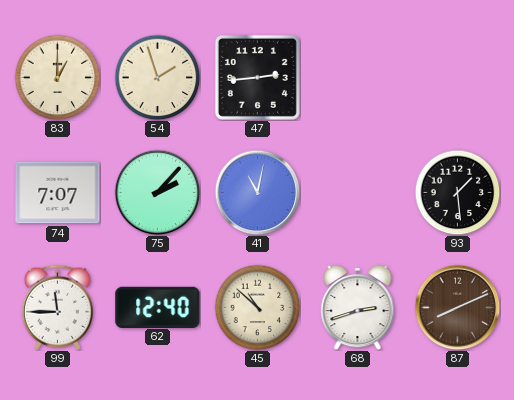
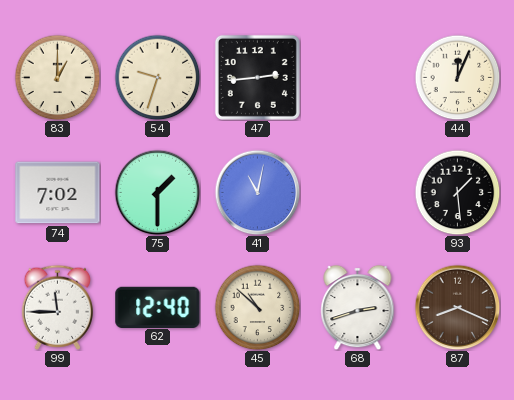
54: 1:57 -> 9:33 (157, 77)
44: none -> 12:04 (457, 77)
74: 7:07 -> 7:02 (58, 193)
75: 2:07 -> 1:30 (157, 192)
87: 8:11 -> 8:19 (457, 307)
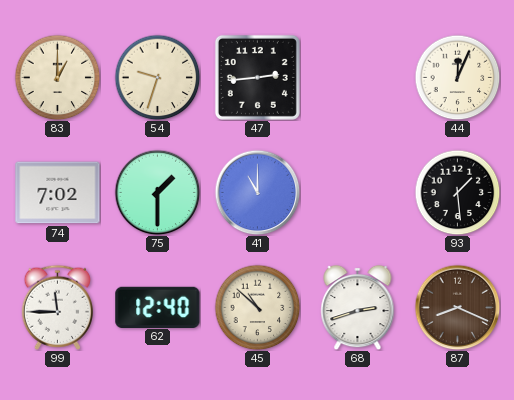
41: 11:02 -> 11:00 (257, 192)
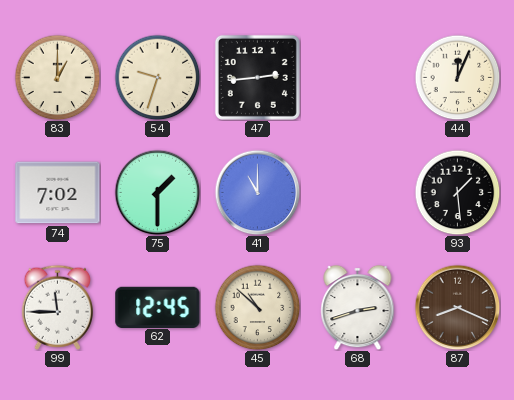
62: 12:40 -> 12:45 (158, 307)
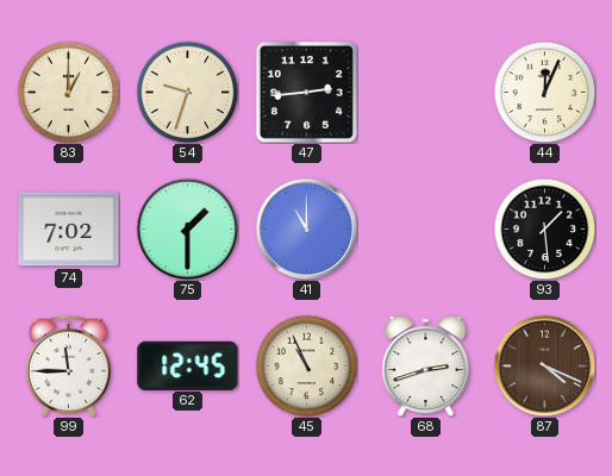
45: 10:52 -> 10:56 (306, 365)
87: 8:19 -> 4:19 (544, 365)
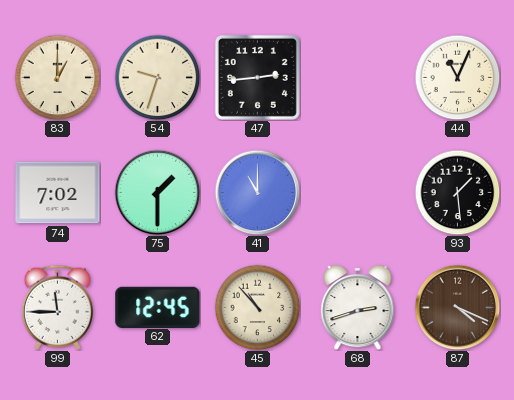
44: 12:04 -> 11:04 (457, 77)
45: 10:56 -> 10:53 (257, 307)
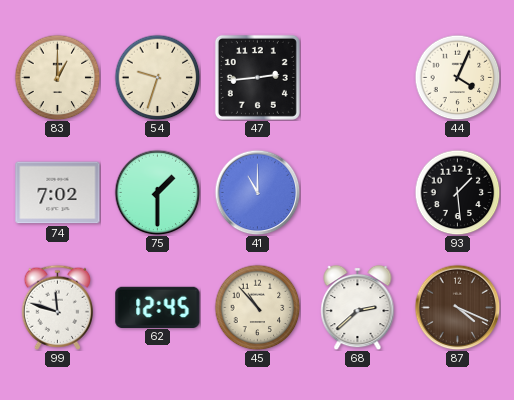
44: 11:04 -> 4:04 (457, 77)
99: 11:45 -> 11:48 (57, 307)
68: 2:42 -> 2:38 (358, 307)
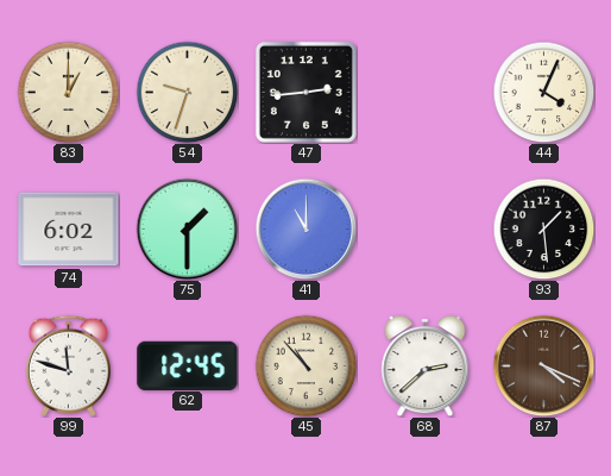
74: 7:02 -> 6:02 (69, 230)
